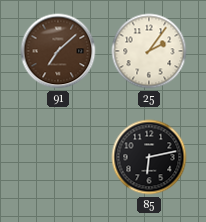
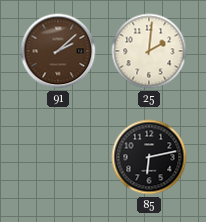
91: 7:08 -> 2:08 (58, 51)
25: 2:06 -> 2:01 (149, 51)
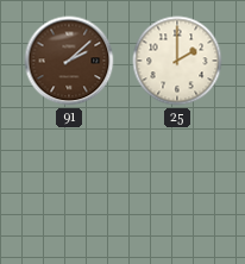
25: 2:01 -> 2:00 (177, 61)
85: 6:13 -> none (149, 157)
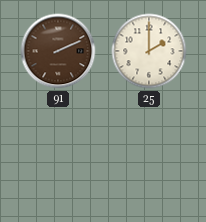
91: 2:08 -> 2:11 (58, 51)
